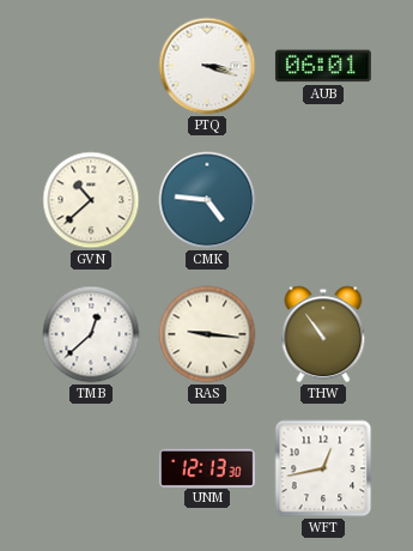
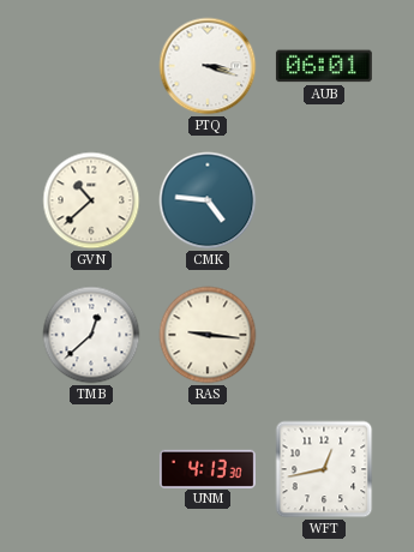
THW: 10:54 -> none (323, 334)
UNM: 12:13 -> 4:13 (208, 468)
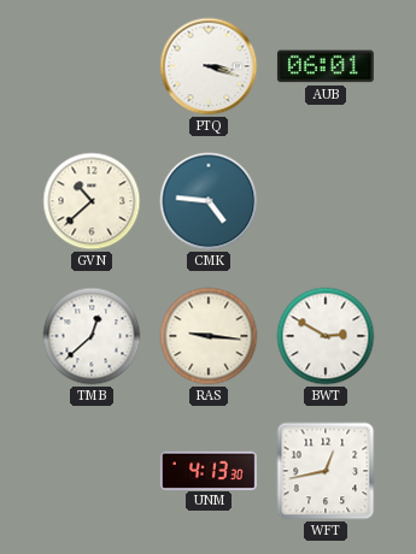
BWT: none -> 2:50 (326, 336)
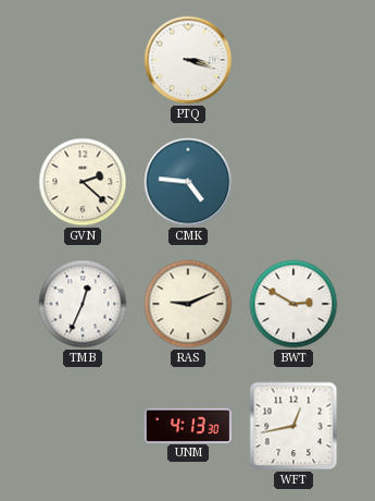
AUB: 06:01 -> none (326, 66)
GVN: 10:38 -> 2:22 (83, 182)
TMB: 12:38 -> 12:34 (83, 304)
RAS: 9:16 -> 9:11 (188, 304)
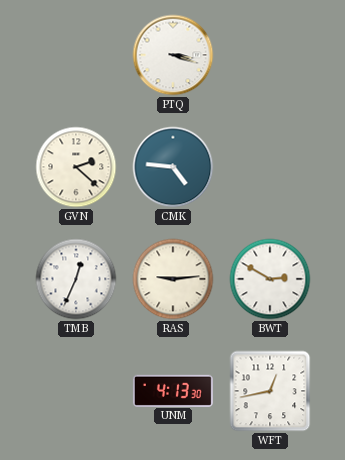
RAS: 9:11 -> 9:14 (173, 279)
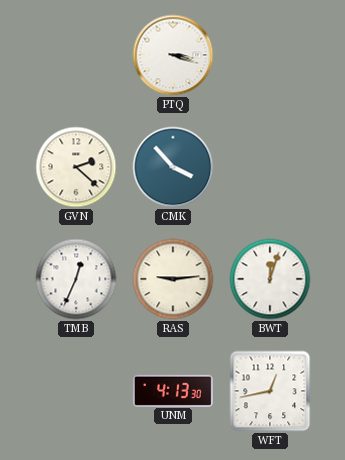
CMK: 4:46 -> 3:53 (173, 167)
BWT: 2:50 -> 12:03 (270, 279)
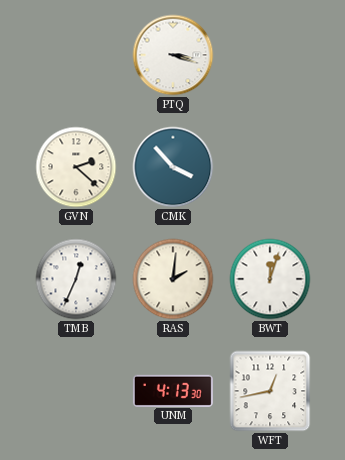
RAS: 9:14 -> 2:01 (173, 279)
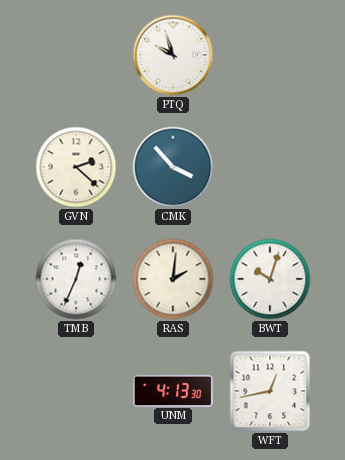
PTQ: 3:18 -> 9:57 (173, 55)
BWT: 12:03 -> 10:03 (270, 279)
